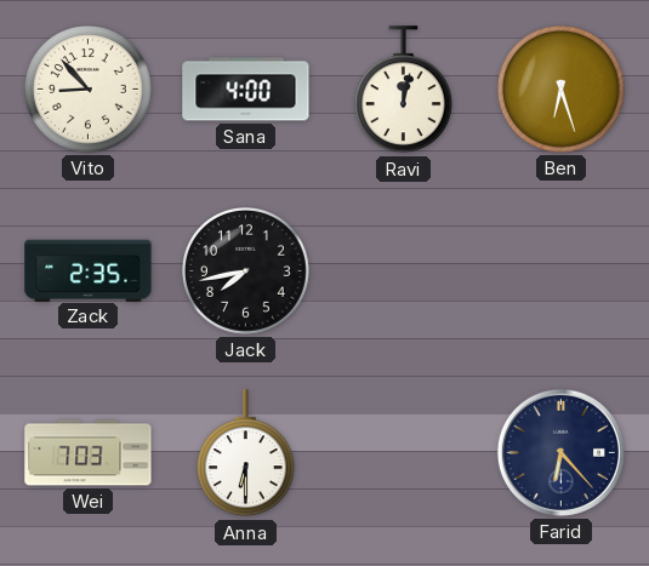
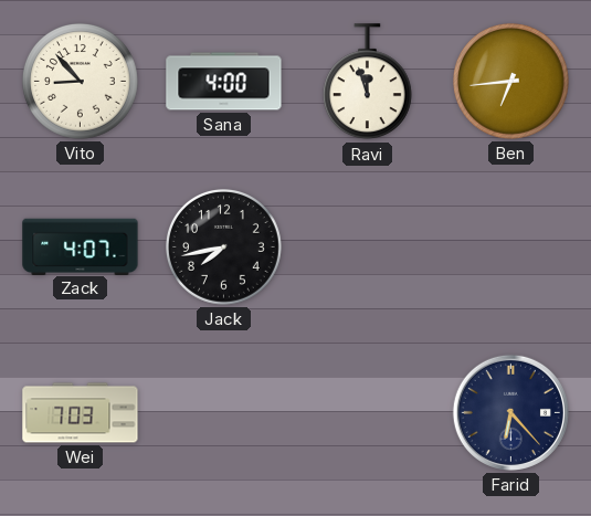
Ravi: 12:02 -> 11:57 (367, 82)
Ben: 6:27 -> 6:44 (511, 82)
Zack: 2:35 -> 4:07 (81, 246)
Anna: 6:30 -> none (245, 453)
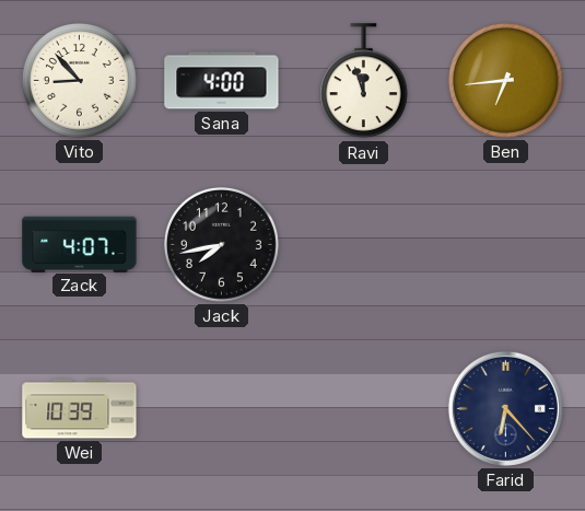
Wei: 7:03 -> 10:39 (80, 409)
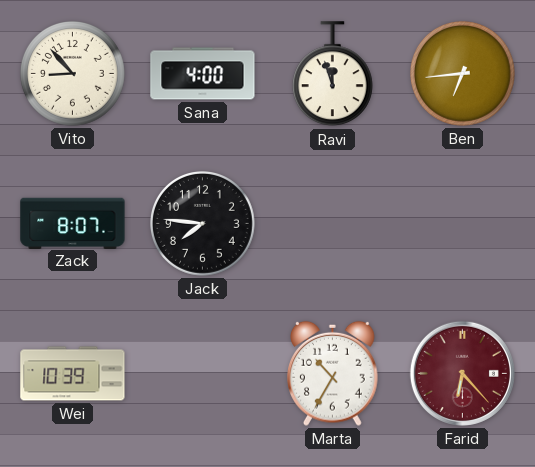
Zack: 4:07 -> 8:07 (73, 223)
Jack: 7:43 -> 7:46 (203, 224)
Marta: none -> 10:35 (333, 373)
Farid dial: navy -> burgundy (462, 373)
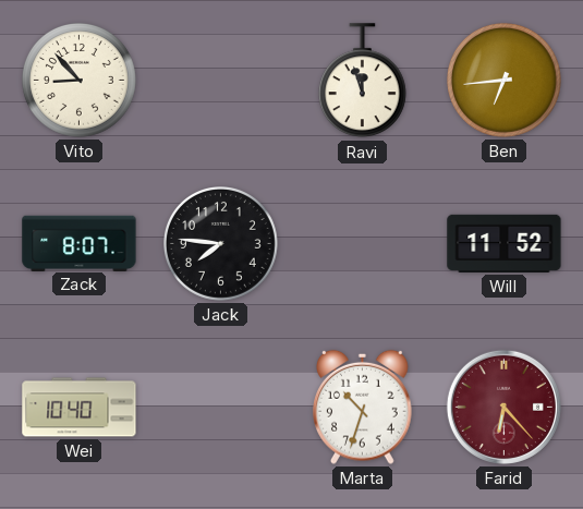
Sana: 4:00 -> none (203, 74)
Will: none -> 11:52 (505, 243)
Wei: 10:39 -> 10:40 (80, 408)
Marta: 10:35 -> 10:33 (363, 407)
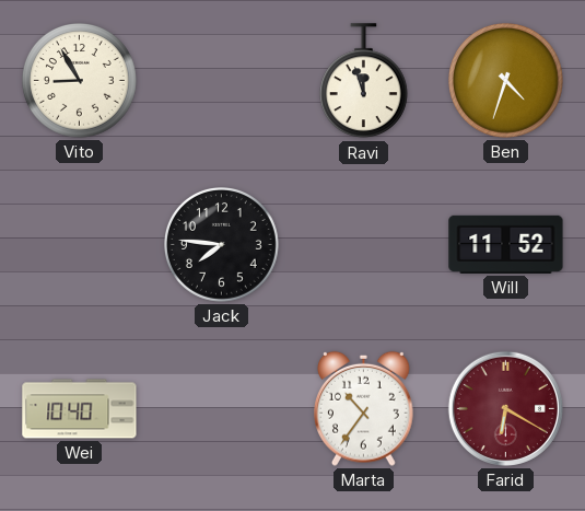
Vito: 8:53 -> 8:55 (80, 81)
Ben: 6:44 -> 4:33 (506, 81)
Zack: 8:07 -> none (80, 243)
Marta: 10:33 -> 10:36 (364, 408)
Farid: 6:23 -> 6:20 (505, 408)
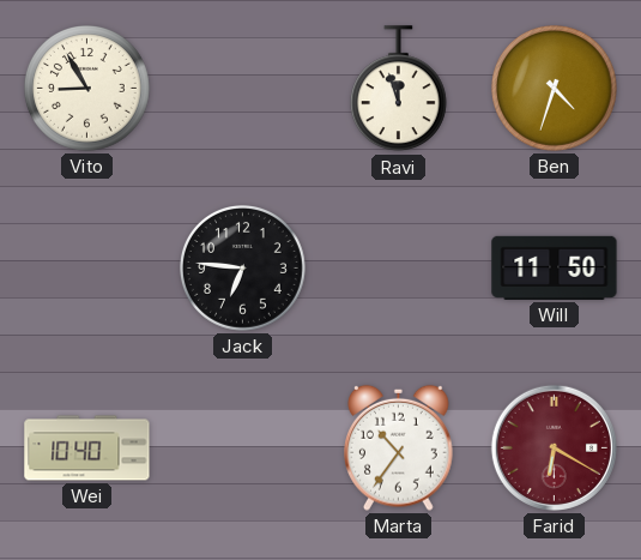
Jack: 7:46 -> 6:46 (243, 269)
Will: 11:52 -> 11:50 (555, 267)
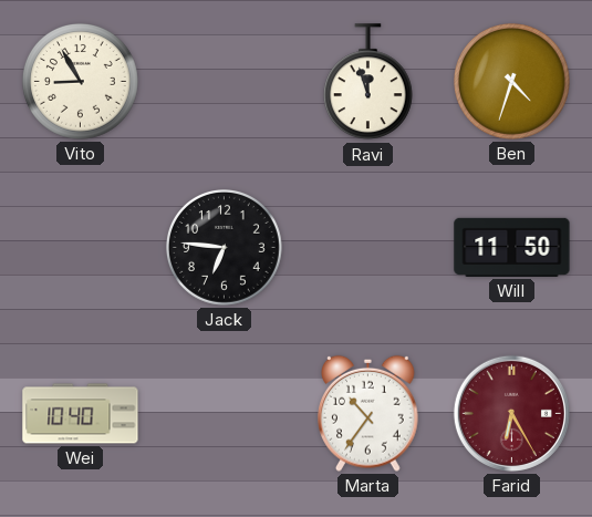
Farid: 6:20 -> 6:25 (511, 413)
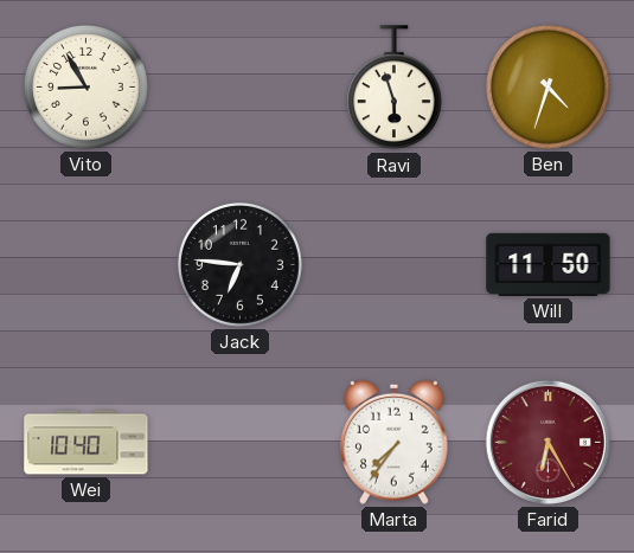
Ravi: 11:57 -> 5:57 (393, 88)
Marta: 10:36 -> 7:36 (395, 442)
